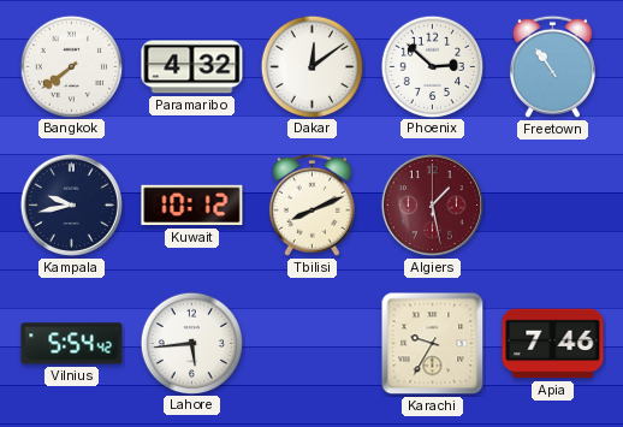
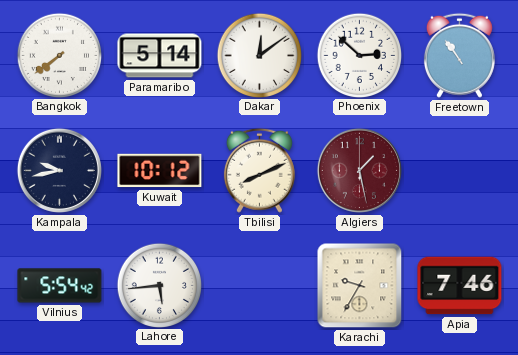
Paramaribo: 4:32 -> 5:14 (160, 56)
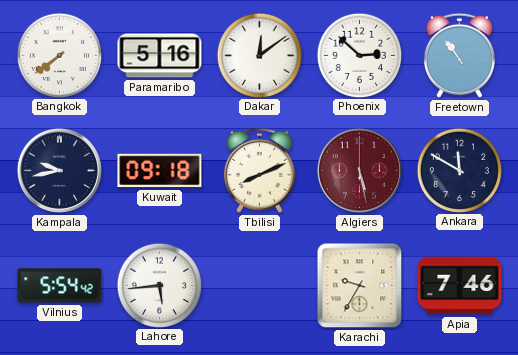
Paramaribo: 5:14 -> 5:16 (160, 56)
Kuwait: 10:12 -> 09:18 (160, 171)
Algiers: 1:28 -> 5:28 (359, 170)
Ankara: none -> 11:50 (459, 170)
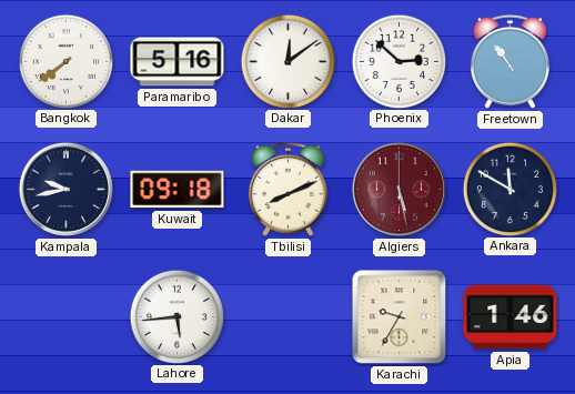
Vilnius: 5:54 -> none (60, 286)
Apia: 7:46 -> 1:46 (511, 317)
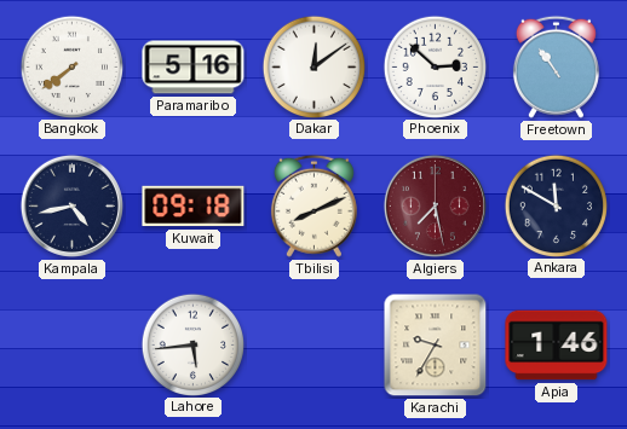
Kampala: 9:43 -> 4:43 (71, 205)
Algiers: 5:28 -> 7:28 (435, 205)
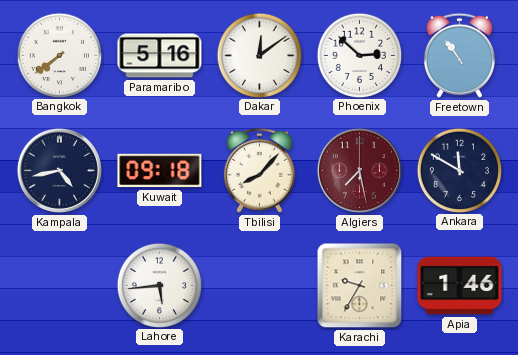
Tbilisi: 8:11 -> 8:07 (259, 170)
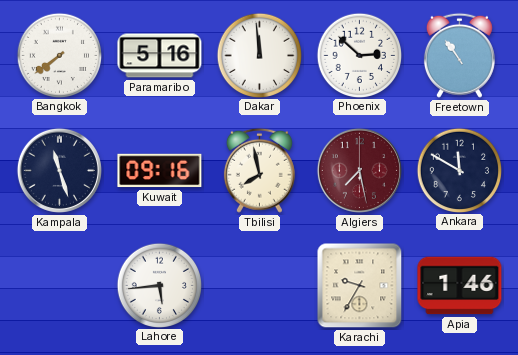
Dakar: 12:09 -> 11:59 (259, 55)
Kampala: 4:43 -> 11:27 (59, 170)
Kuwait: 09:18 -> 09:16 (160, 171)
Tbilisi: 8:07 -> 7:58 (259, 170)
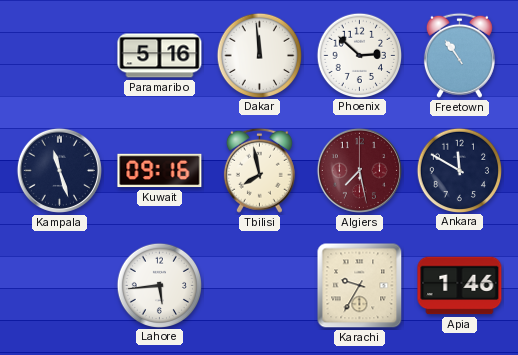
Bangkok: 7:39 -> none (59, 55)
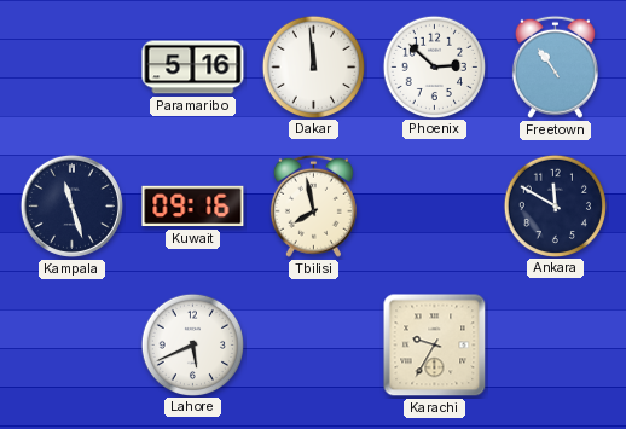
Algiers: 7:28 -> none (359, 170)
Lahore: 5:44 -> 5:41 (192, 344)
Apia: 1:46 -> none (460, 286)
